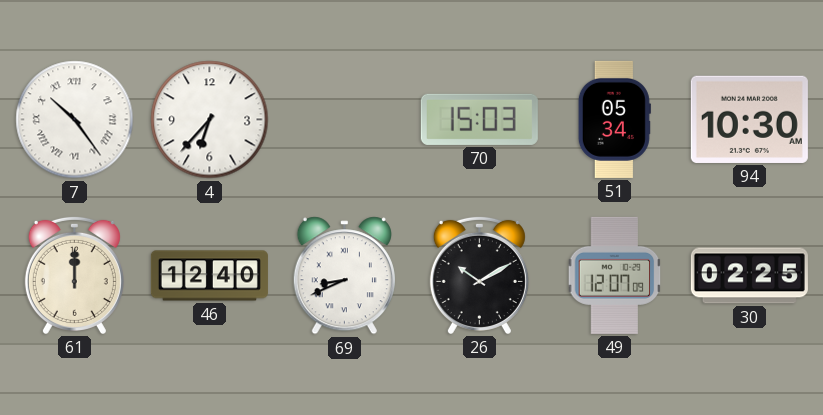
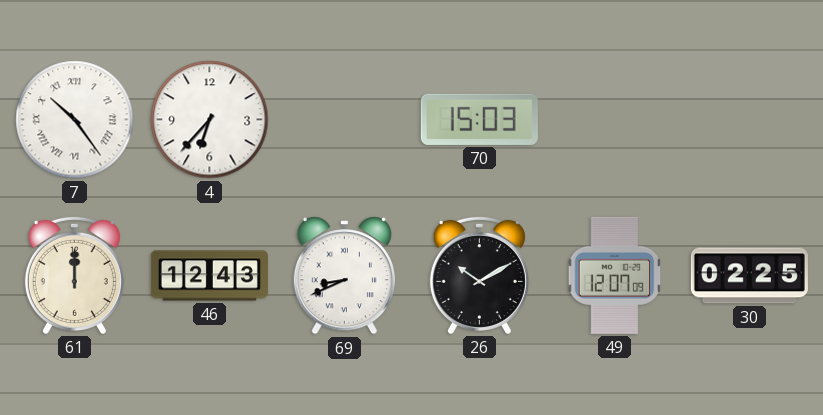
51: 05:34 -> none (614, 119)
94: 10:30 -> none (749, 119)
46: 12:40 -> 12:43 (209, 276)
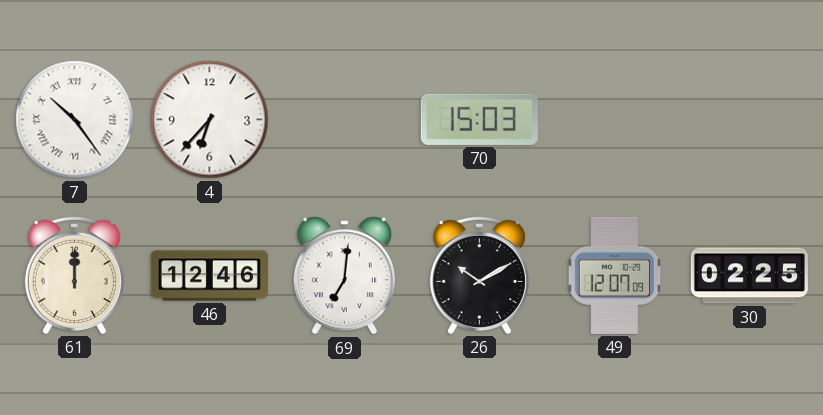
46: 12:43 -> 12:46 (209, 276)
69: 8:41 -> 7:01 (344, 276)
